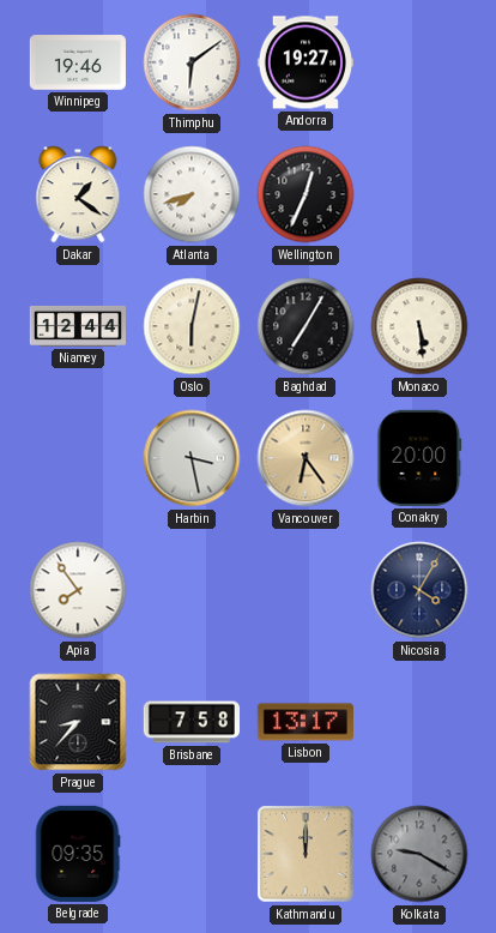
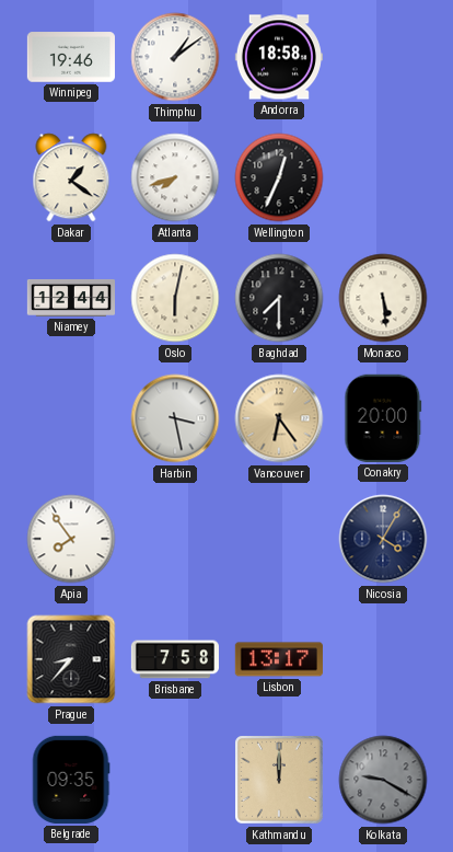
Thimphu: 6:09 -> 1:09 (175, 57)
Andorra: 19:27 -> 18:58 (279, 57)
Baghdad: 7:05 -> 7:30 (279, 298)
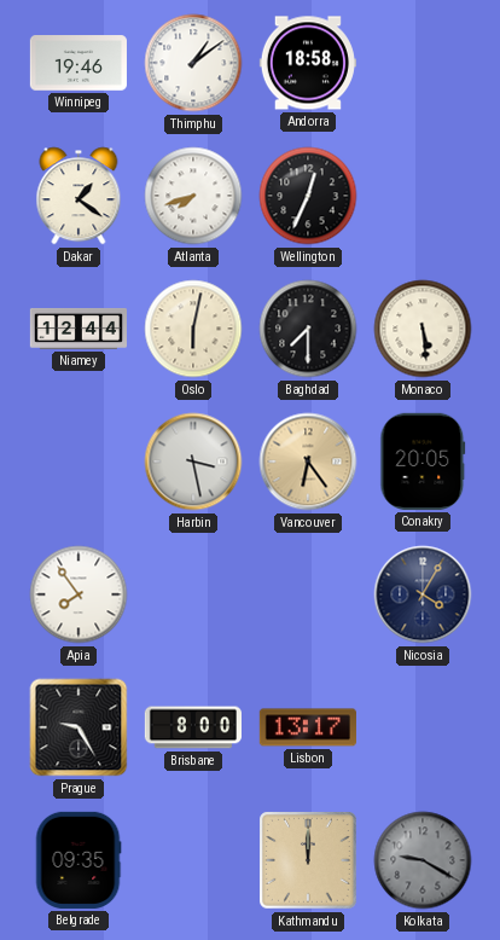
Conakry: 20:00 -> 20:05 (423, 462)
Prague: 8:37 -> 9:25 (79, 727)
Brisbane: 7:58 -> 8:00 (192, 727)
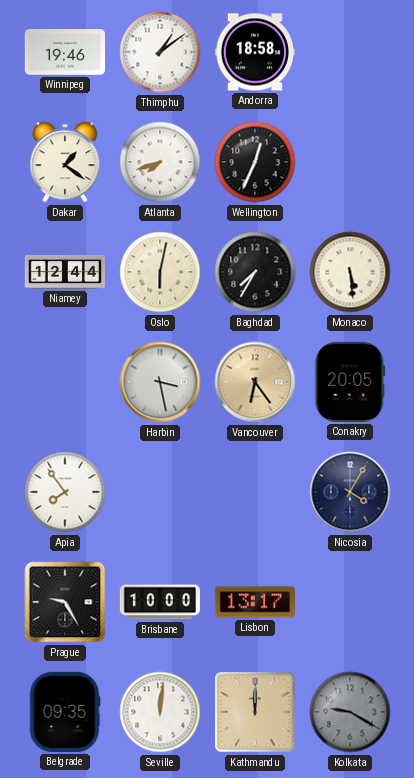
Baghdad: 7:30 -> 7:35 (255, 272)
Brisbane: 8:00 -> 10:00 (159, 602)
Seville: none -> 12:01 (160, 712)
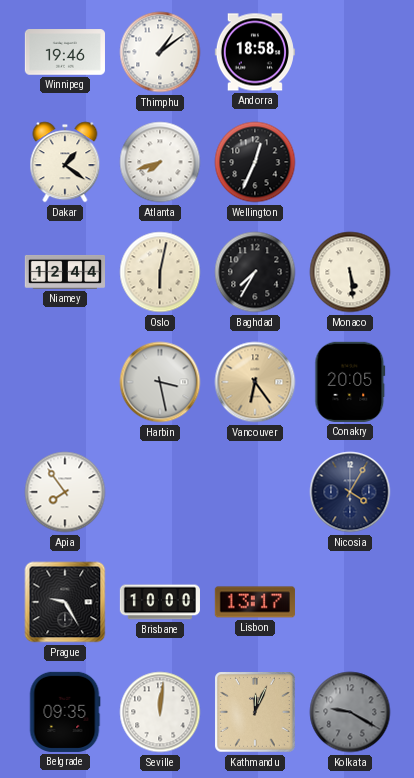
Kathmandu: 12:00 -> 12:04 (256, 713)
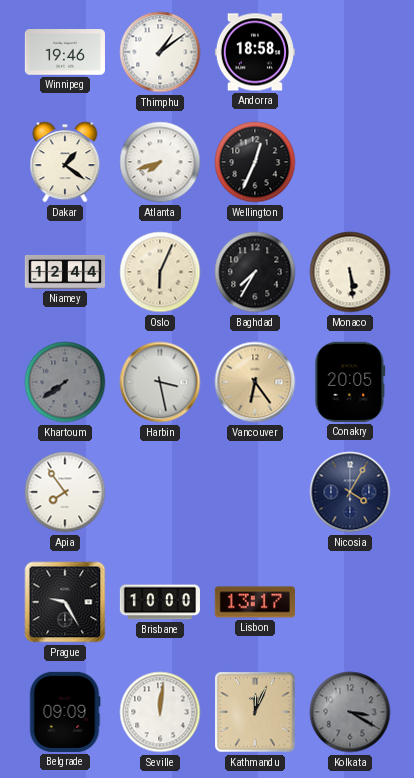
Oslo: 6:02 -> 6:04 (160, 272)
Khartoum: none -> 7:39 (65, 382)
Belgrade: 09:35 -> 09:09 (65, 712)
Kolkata: 9:20 -> 3:20 (350, 712)
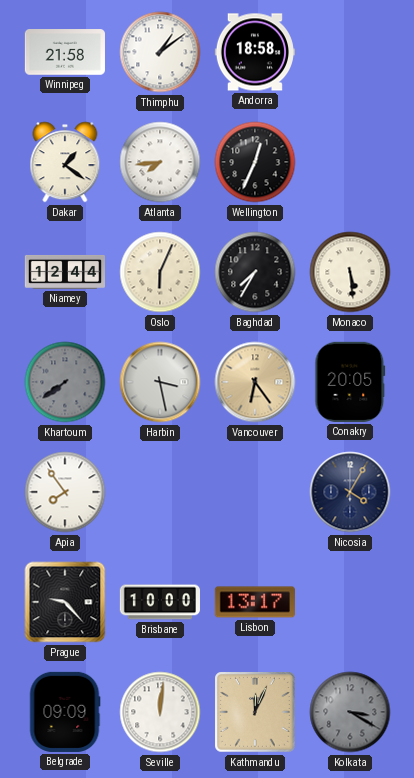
Winnipeg: 19:46 -> 21:58 (64, 52)
Atlanta: 7:42 -> 7:44 (160, 162)
Prague: 9:25 -> 9:23 (65, 602)
